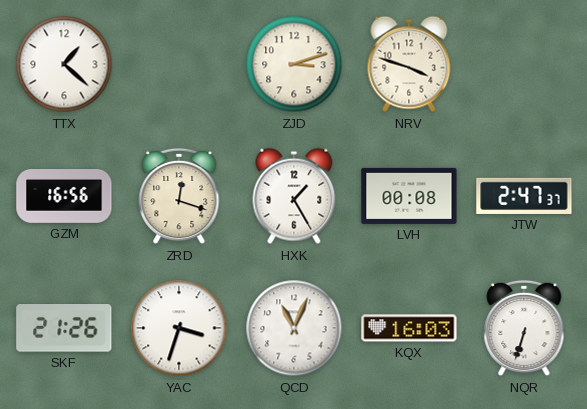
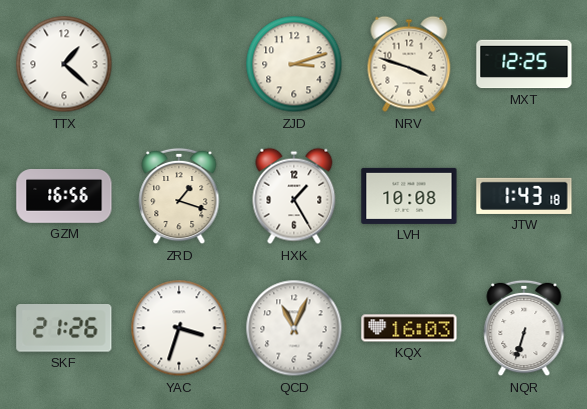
MXT: none -> 12:25 (524, 64)
ZRD: 12:18 -> 1:18 (179, 196)
LVH: 00:08 -> 10:08 (409, 196)
JTW: 2:47 -> 1:43 (524, 196)
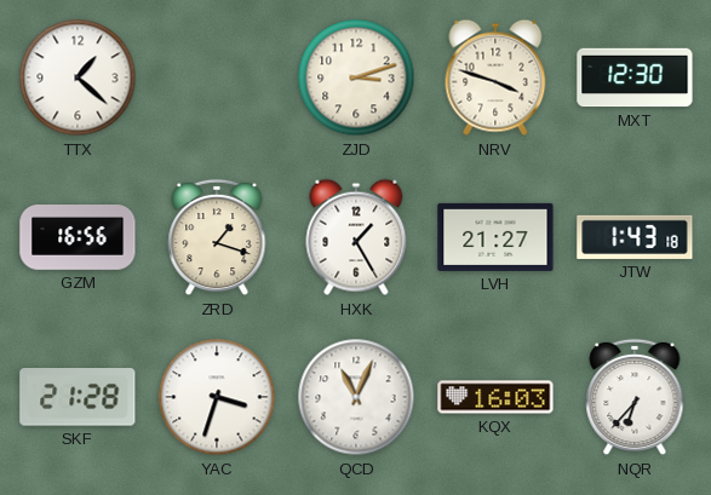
MXT: 12:25 -> 12:30 (635, 77)
LVH: 10:08 -> 21:27 (495, 237)
SKF: 21:26 -> 21:28 (78, 397)
NQR: 6:33 -> 6:37 (635, 397)
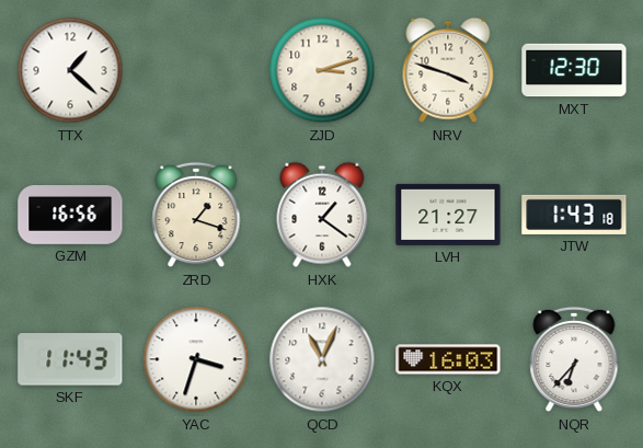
HXK: 1:25 -> 1:21 (322, 215)
SKF: 21:28 -> 11:43 (70, 359)
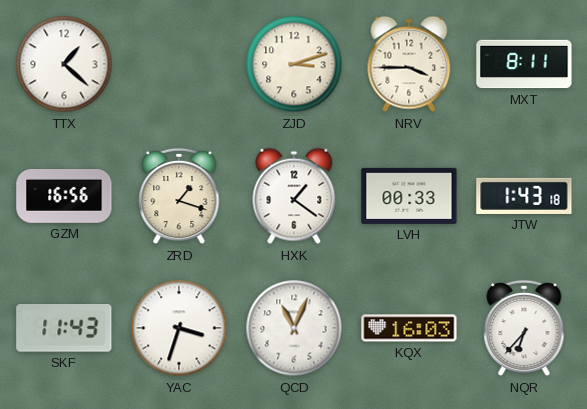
NRV: 3:48 -> 3:45 (409, 64)
MXT: 12:30 -> 8:11 (524, 64)
LVH: 21:27 -> 00:33 (409, 196)
